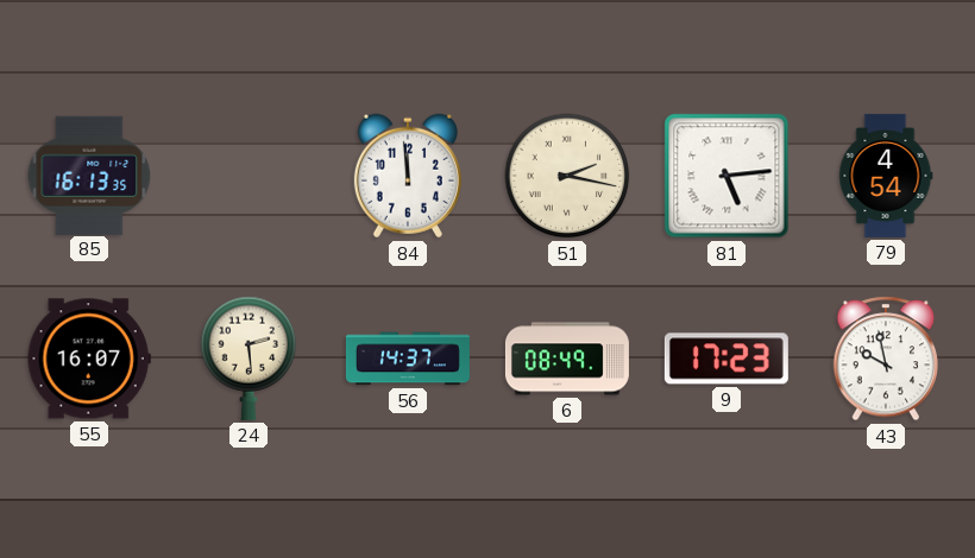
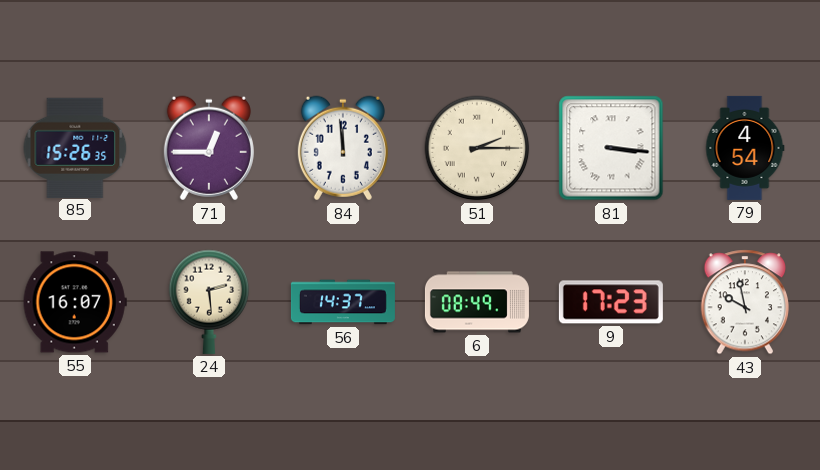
85: 16:13 -> 15:26 (75, 147)
71: none -> 12:45 (209, 148)
51: 2:17 -> 2:15 (477, 148)
81: 5:14 -> 3:16 (611, 148)
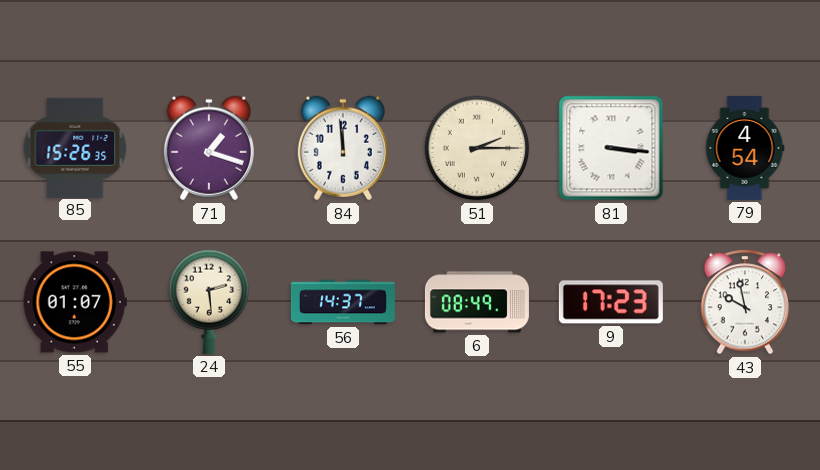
71: 12:45 -> 1:18 (209, 148)
55: 16:07 -> 01:07 (75, 302)
